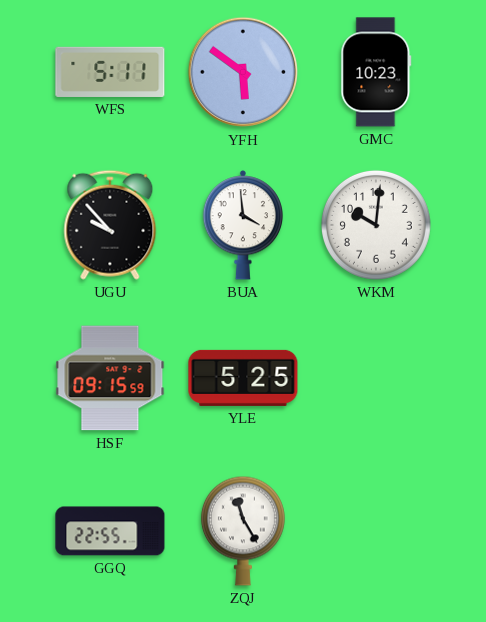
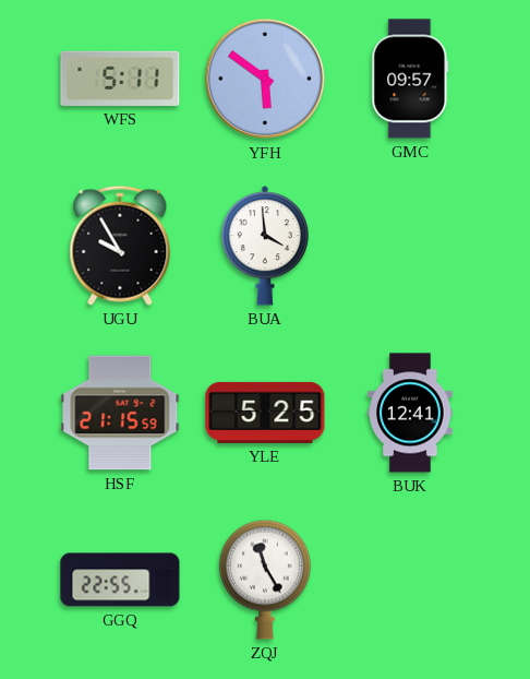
GMC: 10:23 -> 09:57 (410, 79)
UGU: 9:53 -> 9:55 (120, 246)
WKM: 10:01 -> none (376, 225)
HSF: 09:15 -> 21:15 (120, 413)
BUK: none -> 12:41 (410, 413)
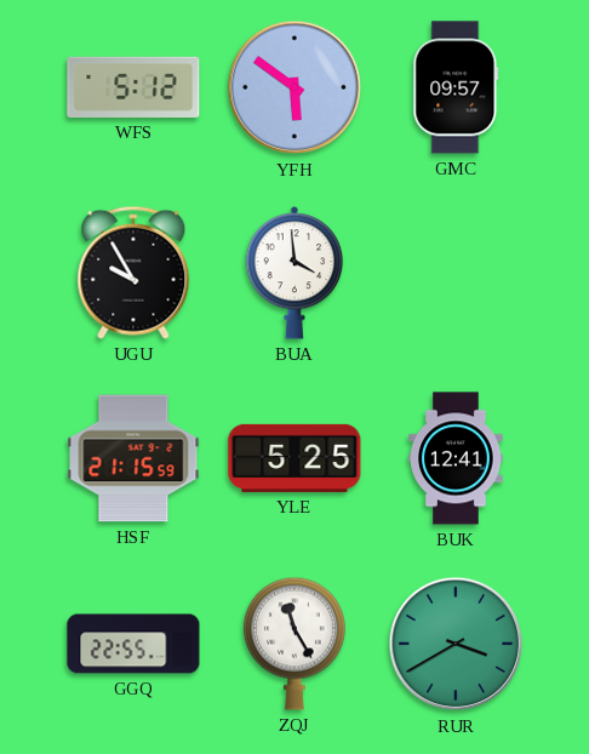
WFS: 5:11 -> 5:12 (133, 87)
RUR: none -> 3:40 (456, 644)
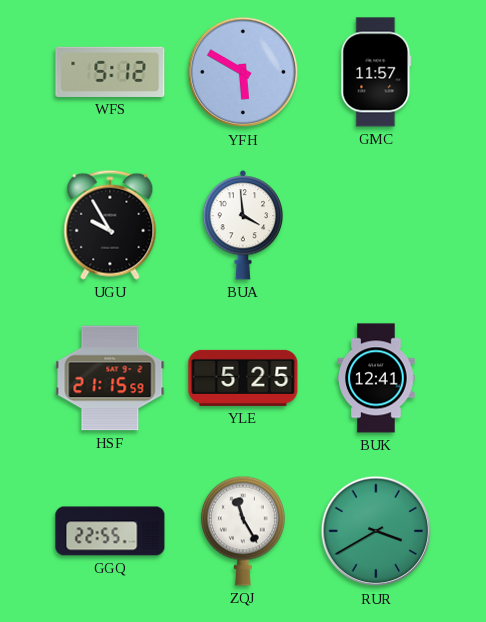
YFH: 5:51 -> 5:50 (243, 72)
GMC: 09:57 -> 11:57 (376, 72)
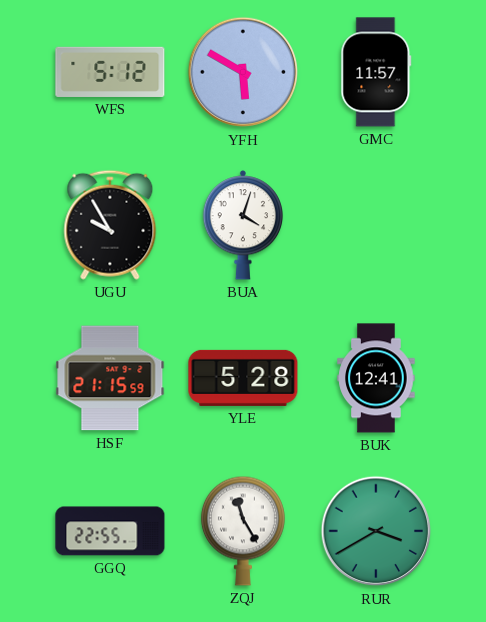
BUA: 3:59 -> 4:03 (243, 225)
YLE: 5:25 -> 5:28 (243, 378)
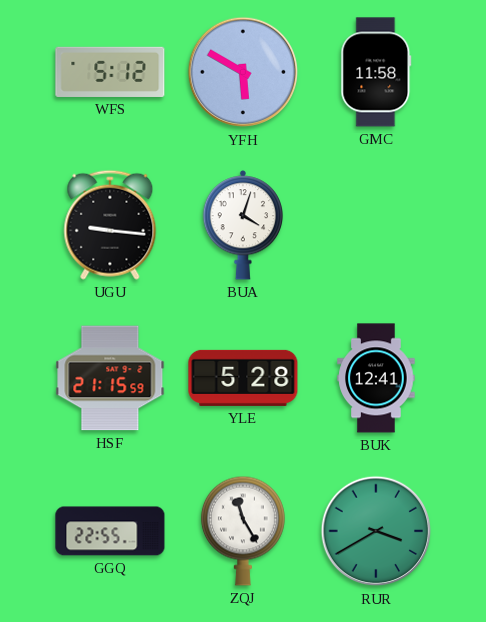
GMC: 11:57 -> 11:58 (376, 72)
UGU: 9:55 -> 9:16 (110, 225)
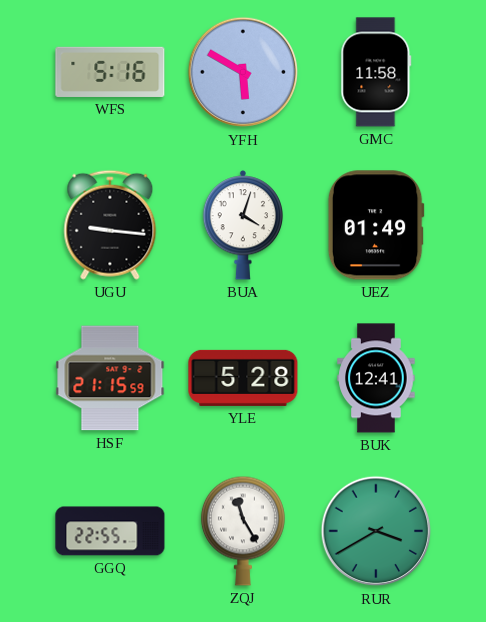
WFS: 5:12 -> 5:16 (110, 72)
UEZ: none -> 01:49 (376, 225)
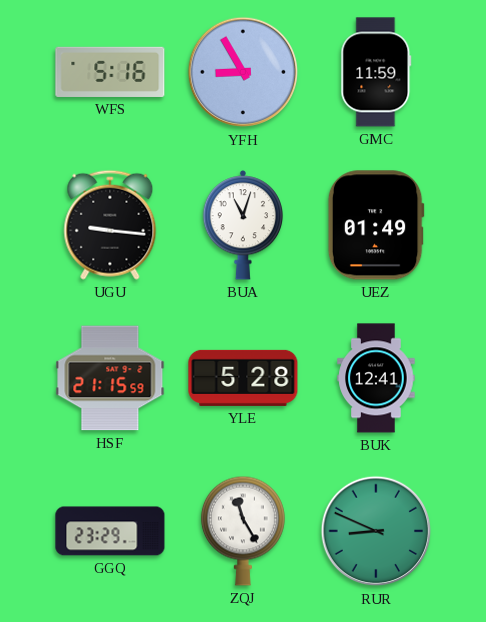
YFH: 5:50 -> 8:55 (243, 72)
GMC: 11:58 -> 11:59 (376, 72)
BUA: 4:03 -> 11:03 (243, 225)
GGQ: 22:55 -> 23:29 (110, 531)
RUR: 3:40 -> 8:49 (376, 531)
